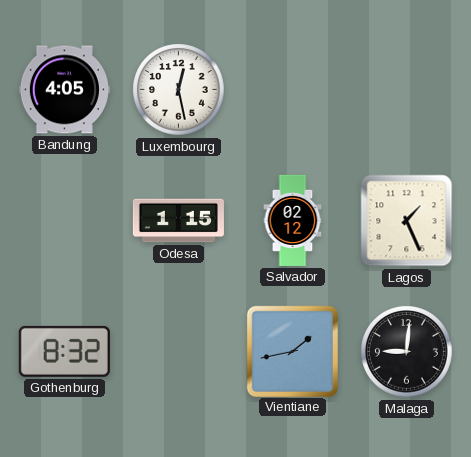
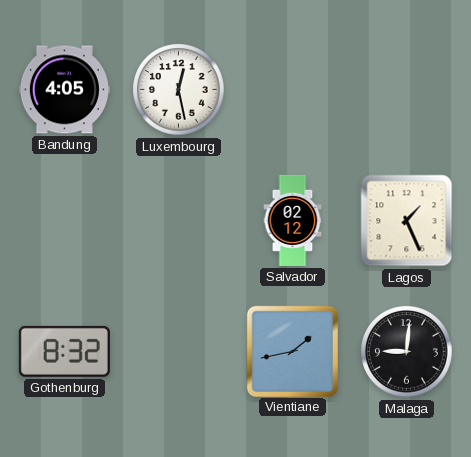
Odesa: 1:15 -> none (178, 221)
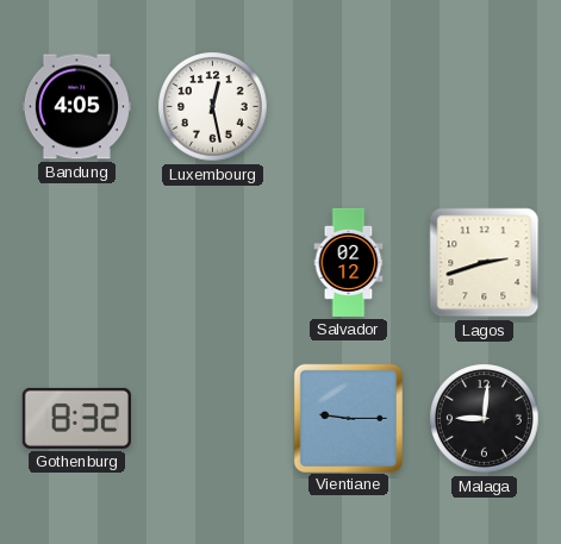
Lagos: 1:26 -> 2:42 (485, 263)
Vientiane: 1:43 -> 9:15 (348, 418)
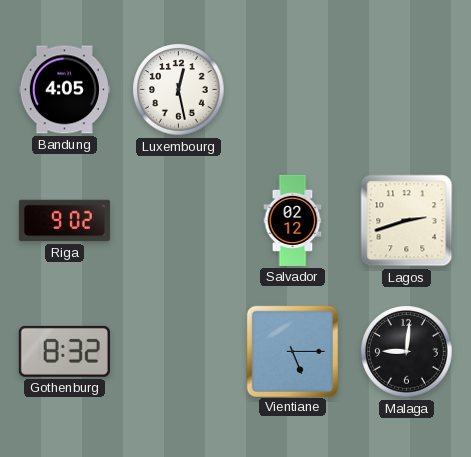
Riga: none -> 9:02 (64, 221)
Vientiane: 9:15 -> 5:15 (292, 351)
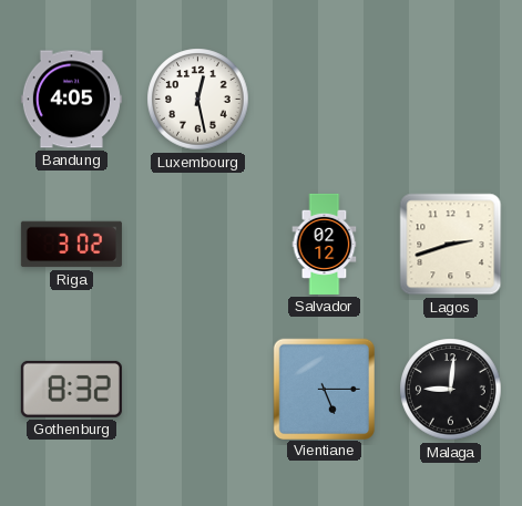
Riga: 9:02 -> 3:02 (71, 245)
